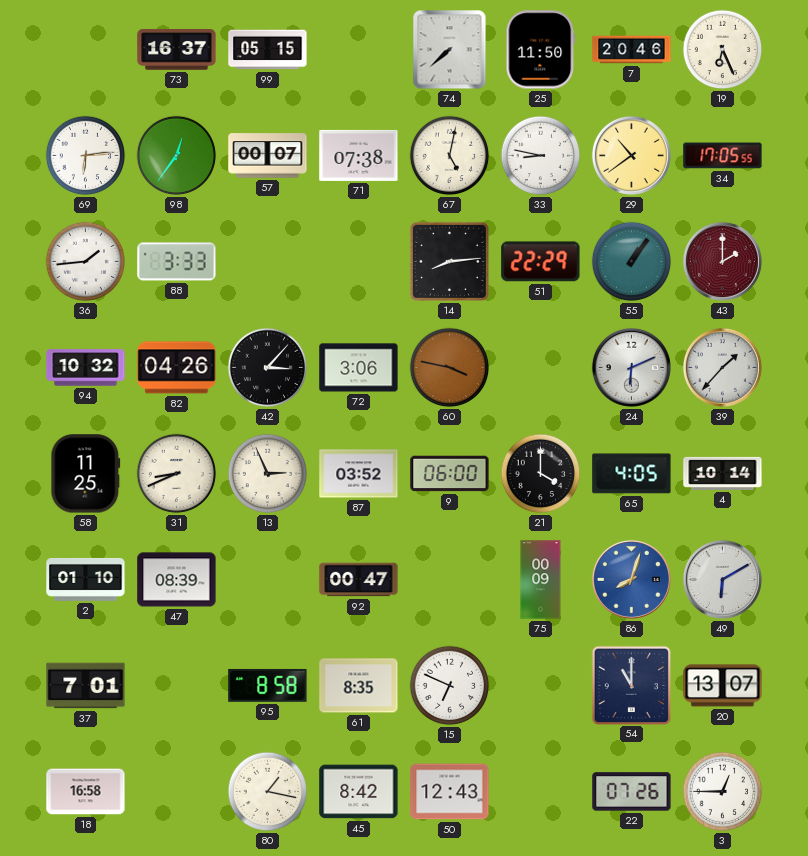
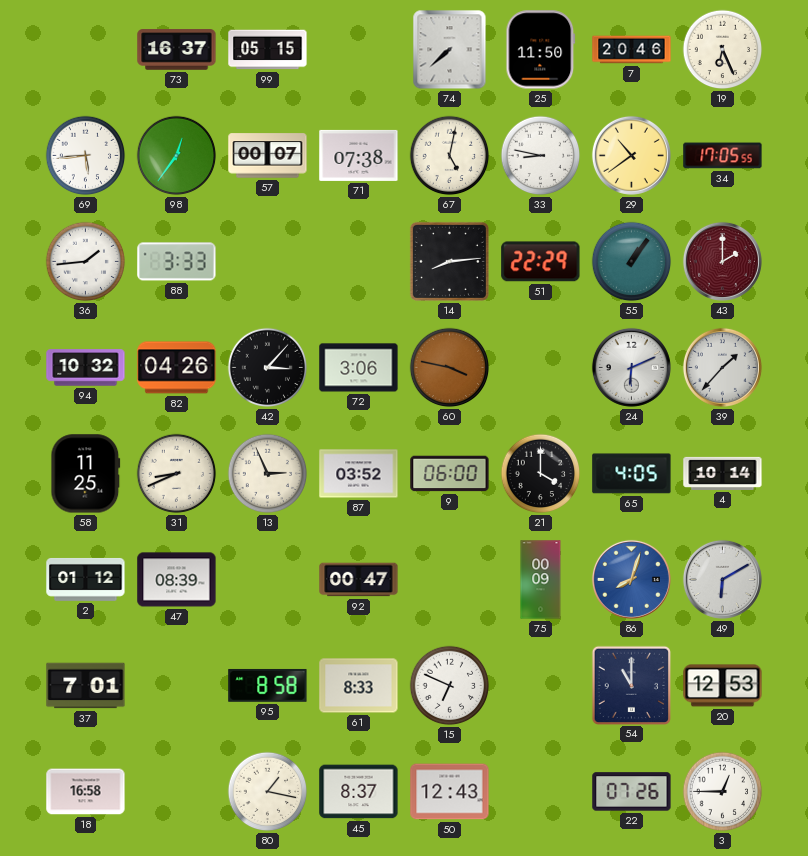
69: 6:14 -> 5:44 (86, 156)
2: 01:10 -> 01:12 (86, 579)
61: 8:35 -> 8:33 (359, 686)
20: 13:07 -> 12:53 (723, 686)
45: 8:42 -> 8:37 (359, 792)
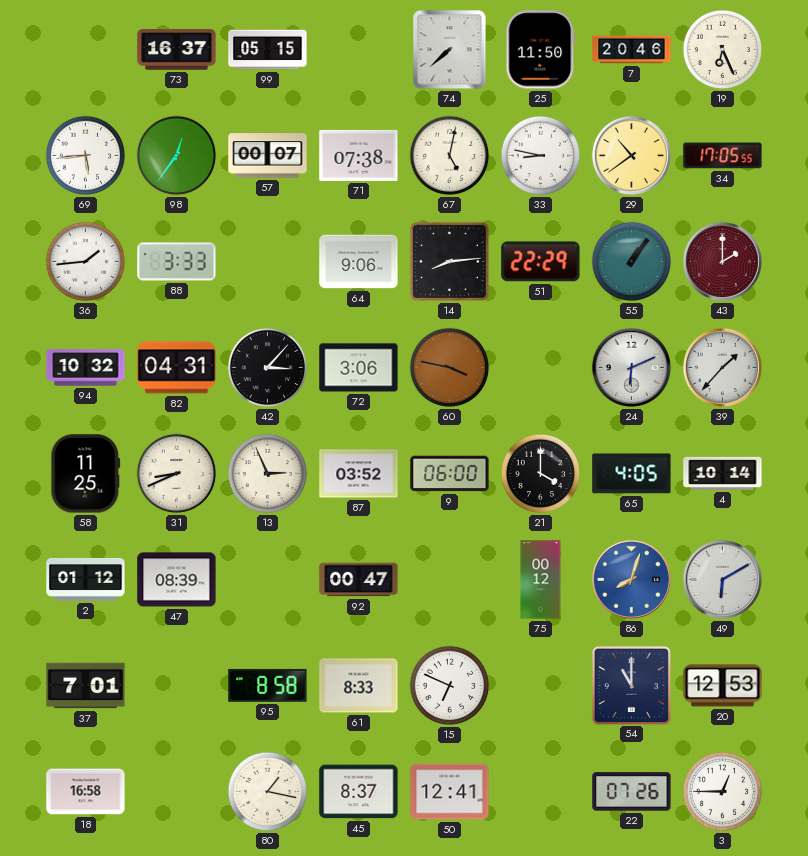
64: none -> 9:06 (359, 262)
82: 04:26 -> 04:31 (177, 368)
75: 00:09 -> 00:12 (541, 580)
50: 12:43 -> 12:41 (450, 792)
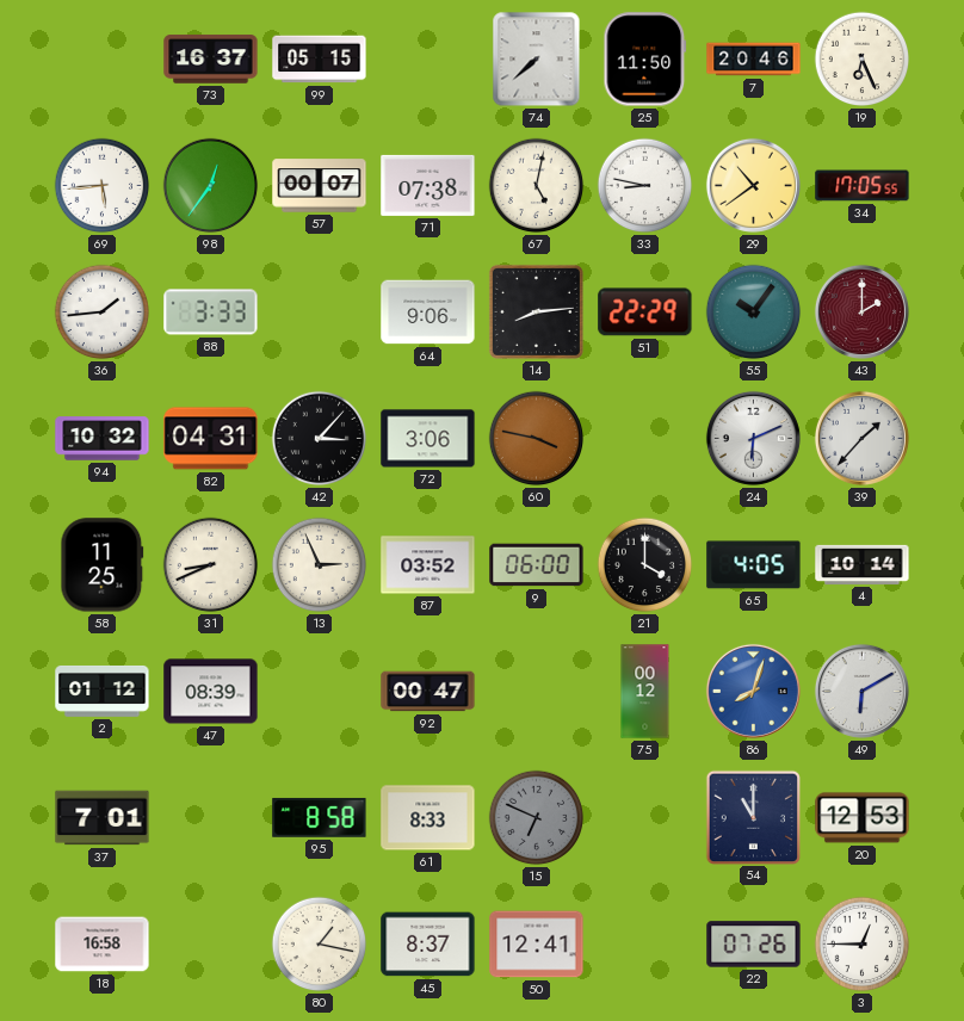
55: 1:06 -> 10:06 (754, 313)
15 dial: white -> grey (537, 818)
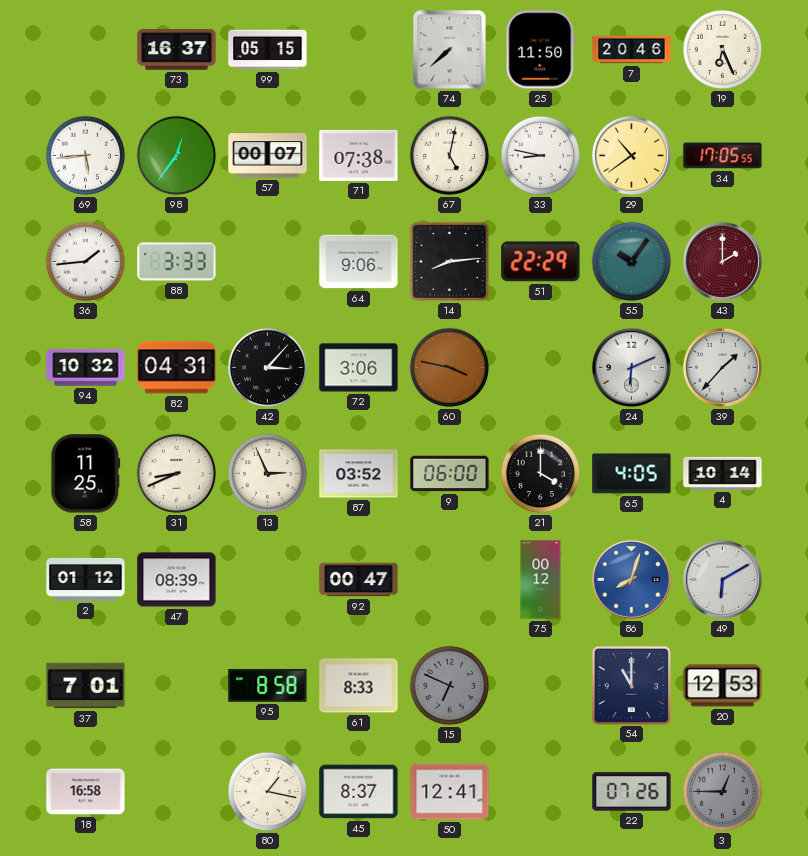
3 dial: white -> grey (723, 792)
